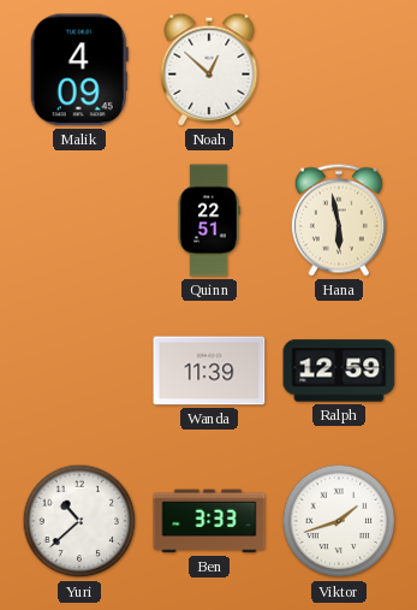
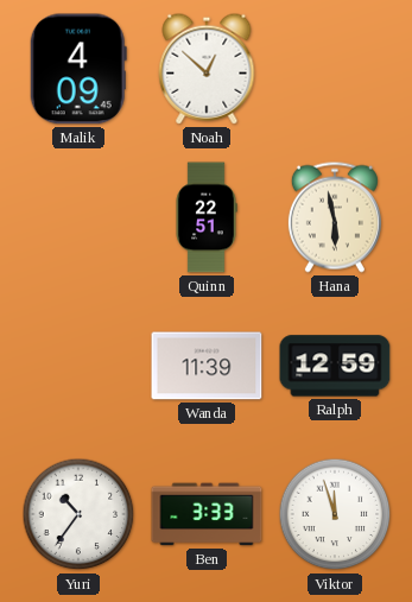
Yuri: 10:38 -> 10:36 (78, 514)
Viktor: 1:42 -> 11:57 (335, 514)
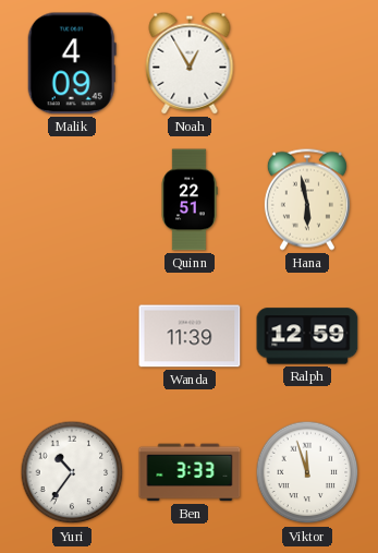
Noah: 12:52 -> 12:55 (190, 63)
